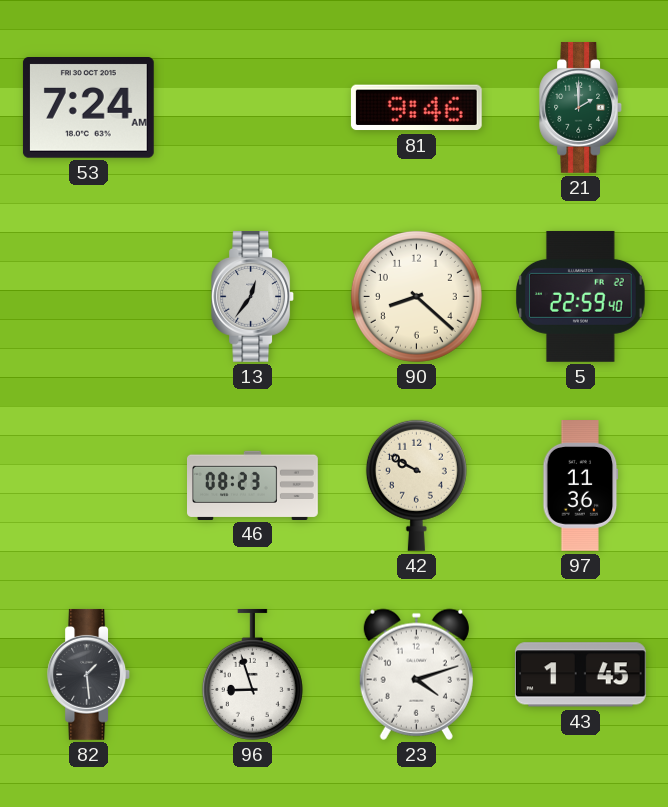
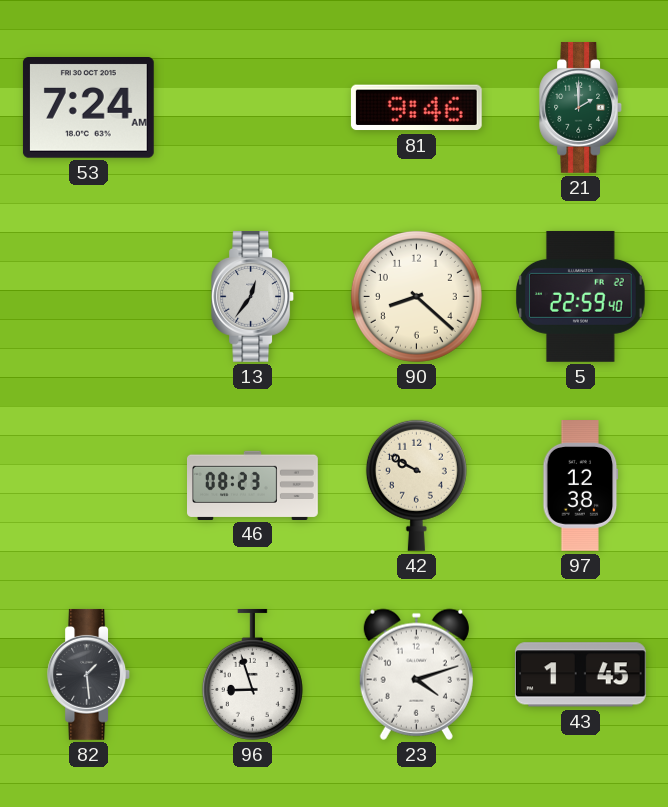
97: 11:36 -> 12:38 (581, 486)
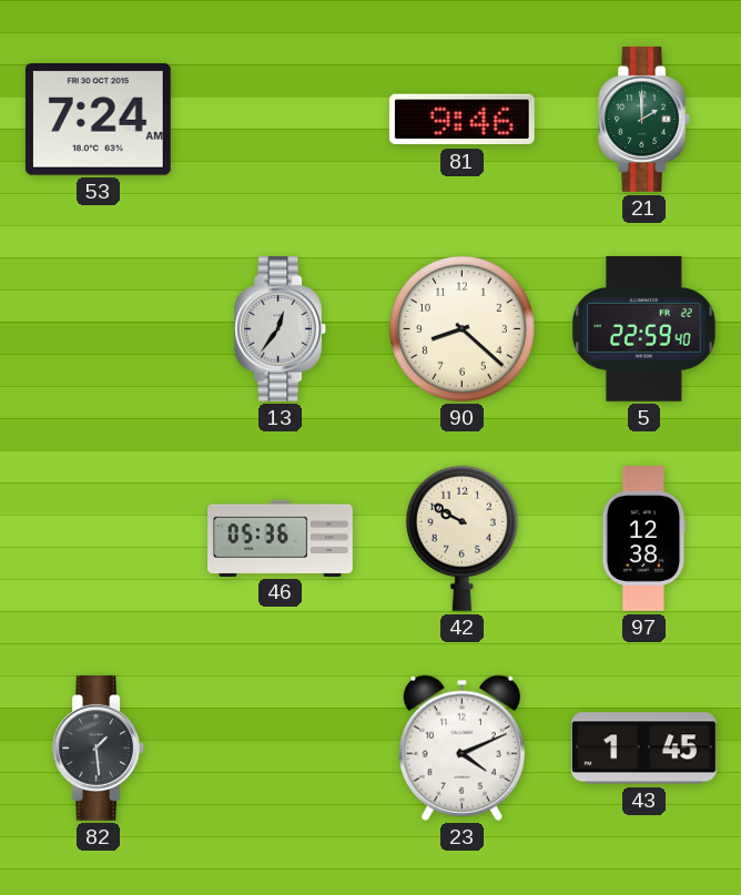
46: 08:23 -> 05:36 (281, 538)
96: 8:57 -> none (252, 674)
23: 4:12 -> 4:11 (461, 747)
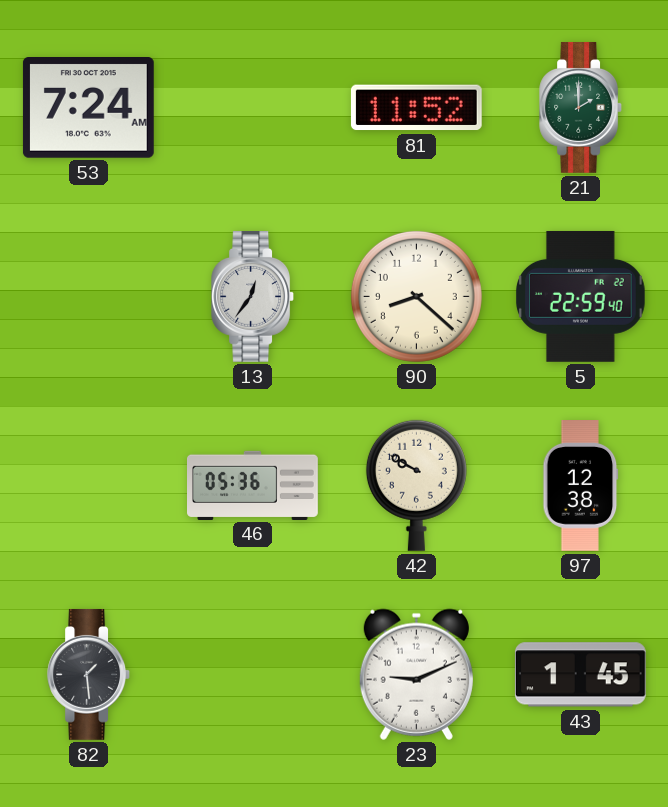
81: 9:46 -> 11:52 (416, 108)
23: 4:11 -> 9:11 (416, 674)
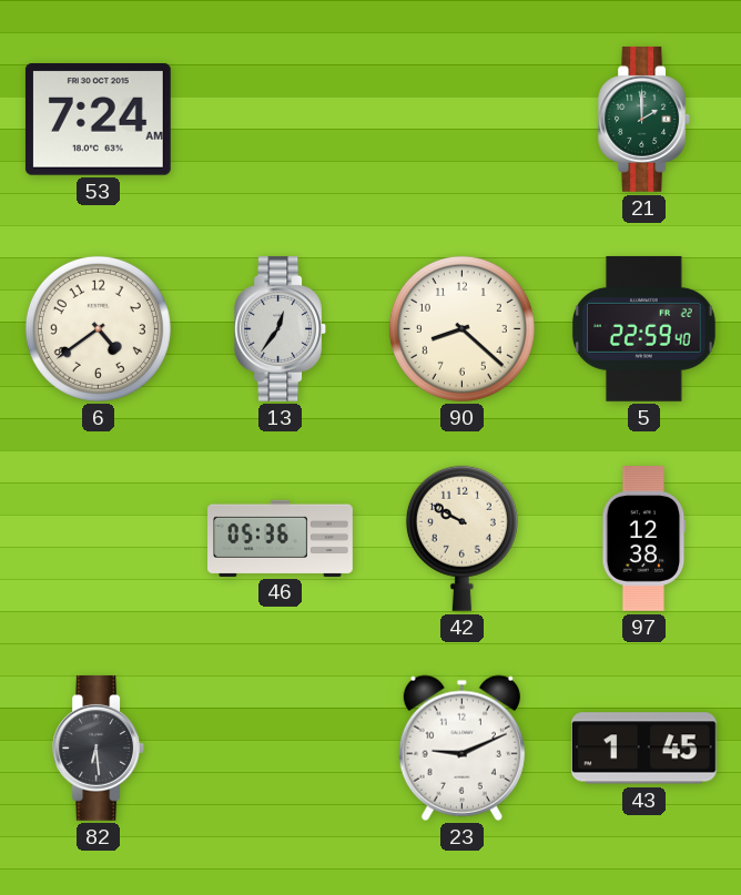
81: 11:52 -> none (416, 108)
6: none -> 4:39 (98, 328)
82: 1:29 -> 6:29 (98, 747)
